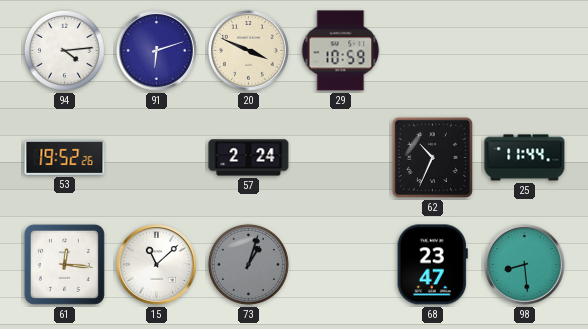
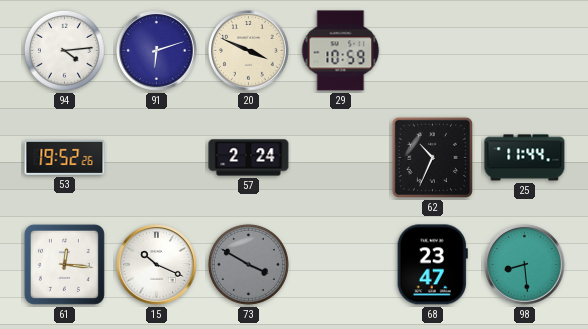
15: 11:08 -> 10:19 (157, 265)
73: 1:03 -> 3:50 (248, 264)
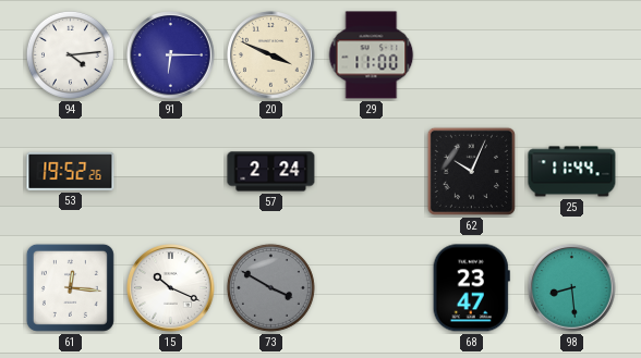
91: 6:12 -> 6:15 (171, 55)
29: 10:59 -> 11:00 (372, 55)
62: 10:34 -> 10:04 (471, 171)
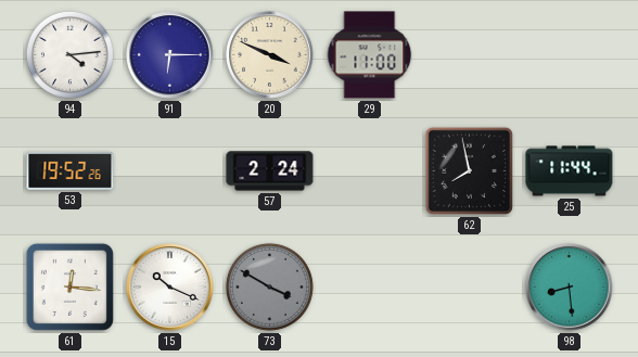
62: 10:04 -> 7:58 (469, 170)
68: 23:47 -> none (471, 288)
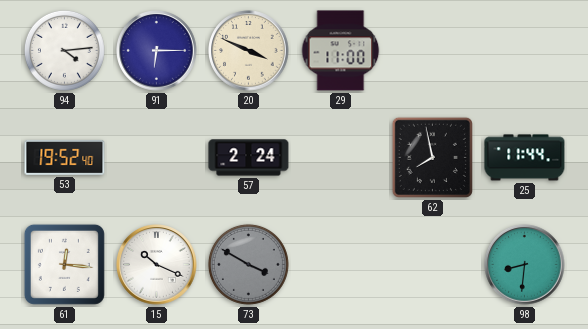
53: 19:52:26 -> 19:52:40 (65, 157)
98: 8:29 -> 8:31 (525, 265)
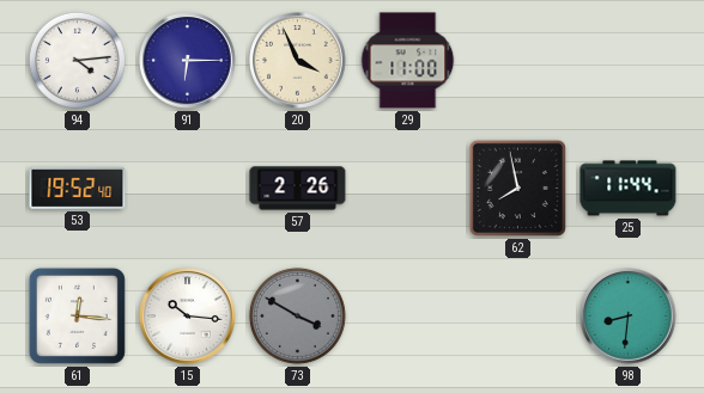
20: 3:49 -> 3:56 (298, 61)
57: 2:24 -> 2:26 (298, 189)
15: 10:19 -> 10:16 (188, 317)
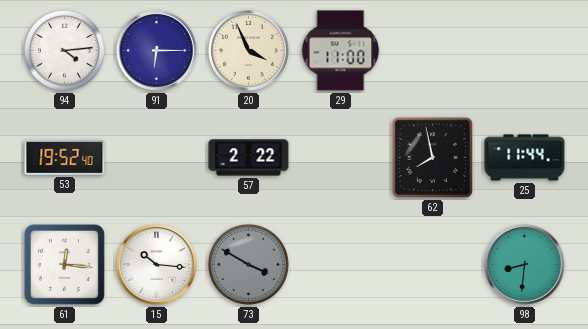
57: 2:26 -> 2:22 (249, 158)
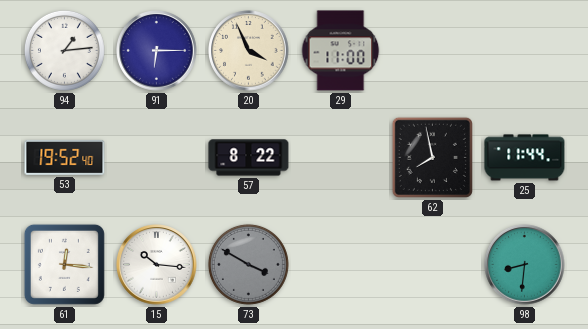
94: 4:14 -> 1:14 (64, 50)
57: 2:22 -> 8:22 (249, 158)
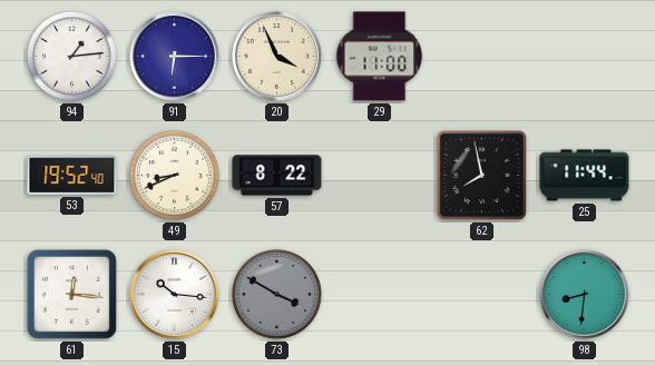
49: none -> 8:41 (174, 175)
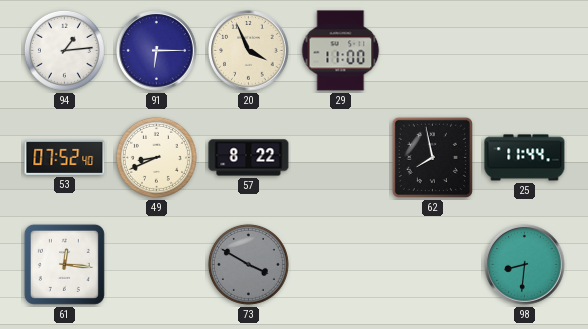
53: 19:52 -> 07:52 (65, 157)
15: 10:16 -> none (175, 295)
